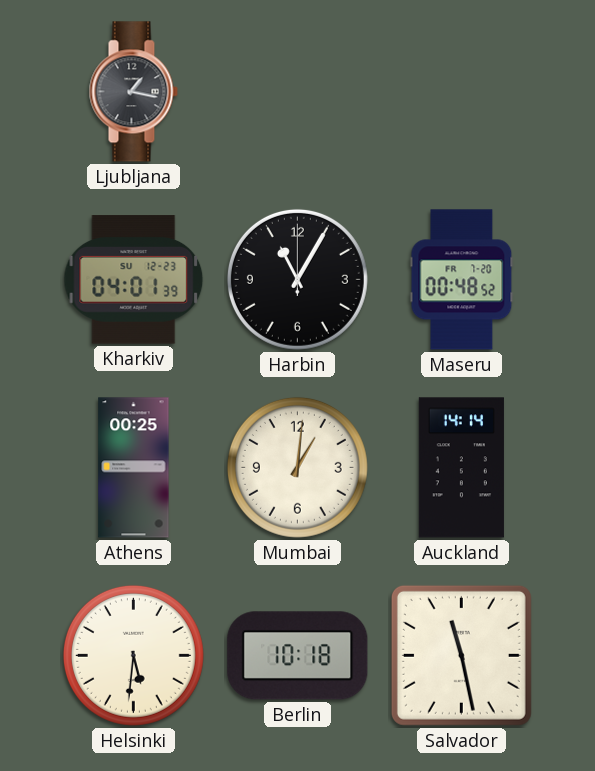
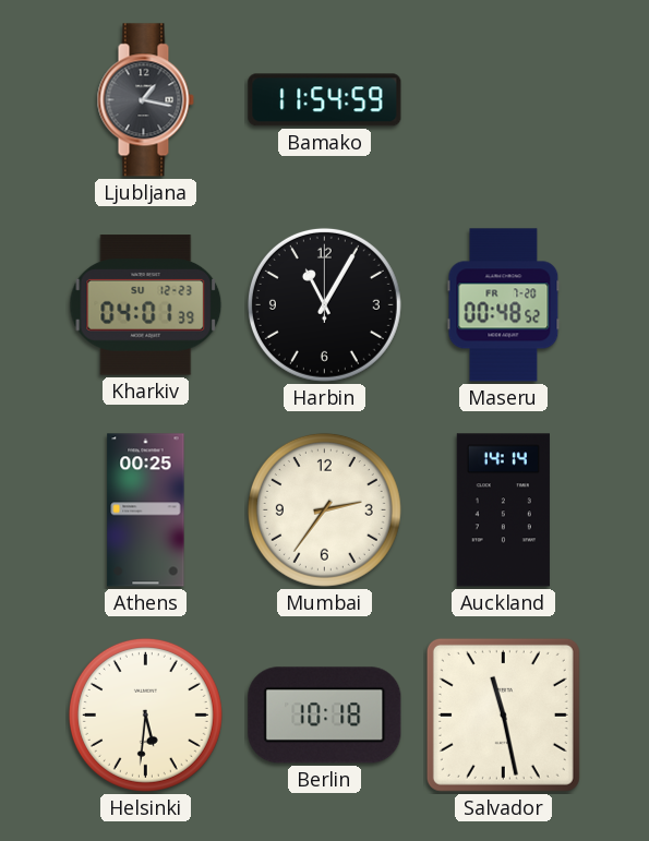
Bamako: none -> 11:54 (325, 100)
Mumbai: 1:01 -> 2:36 (324, 509)
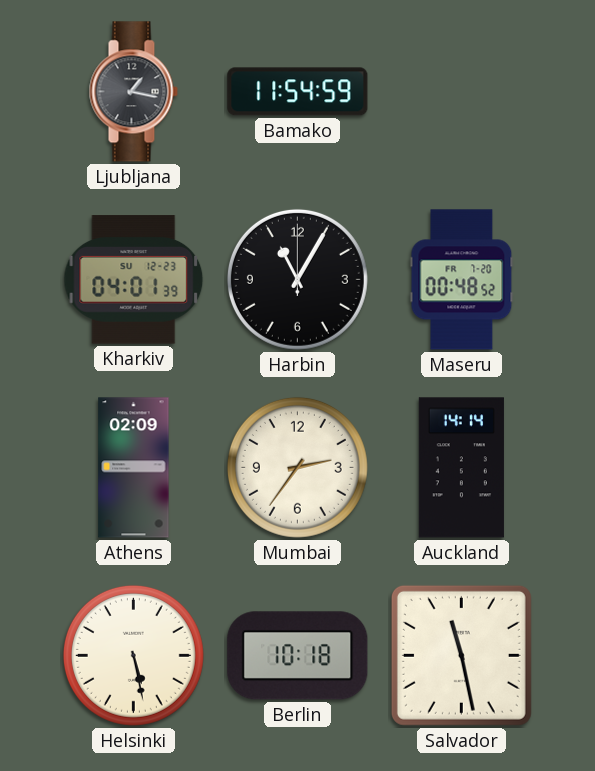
Athens: 00:25 -> 02:09 (134, 468)
Helsinki: 5:31 -> 5:28 (133, 655)
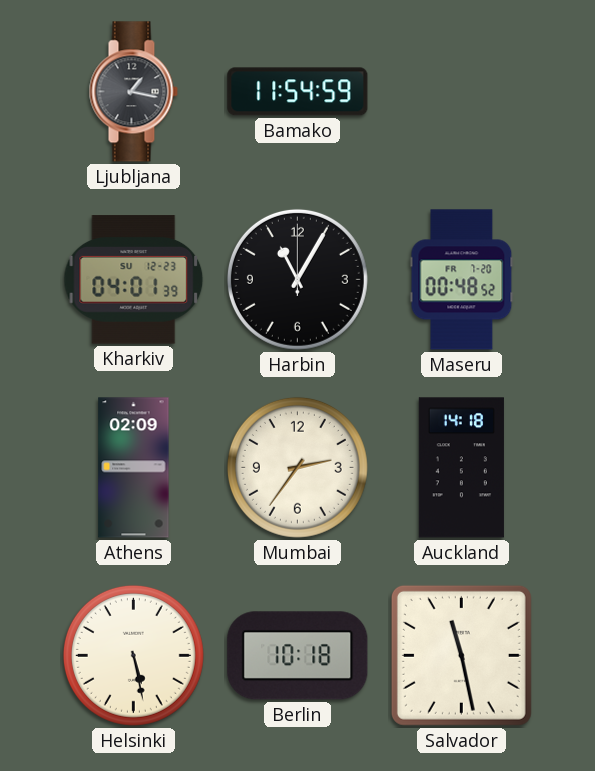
Auckland: 14:14 -> 14:18 (461, 468)
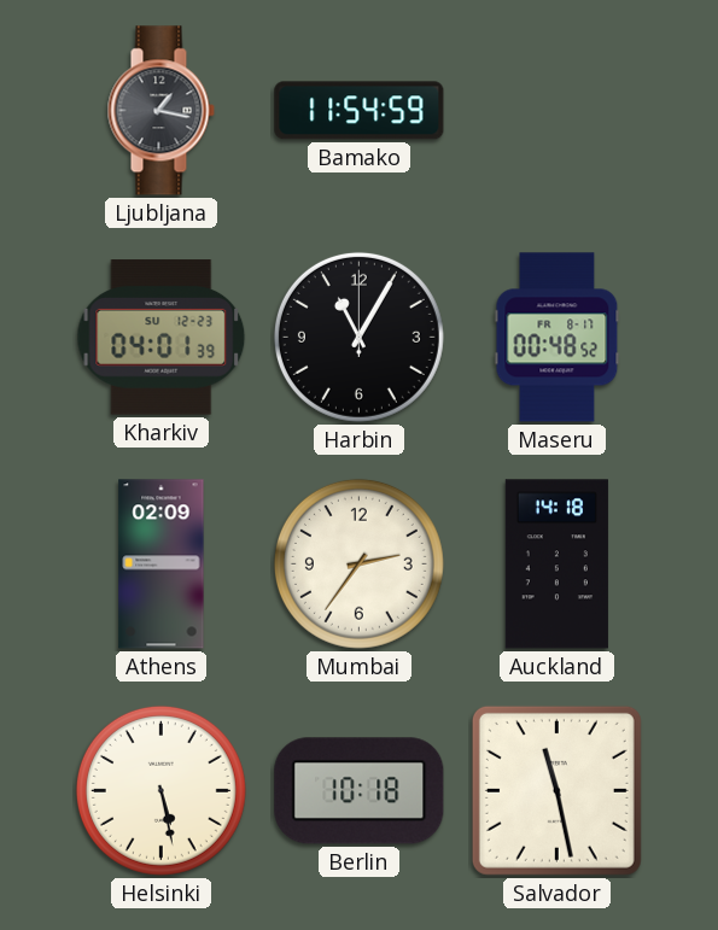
Maseru date: FR 7-20 -> FR 8-17 (558, 338)
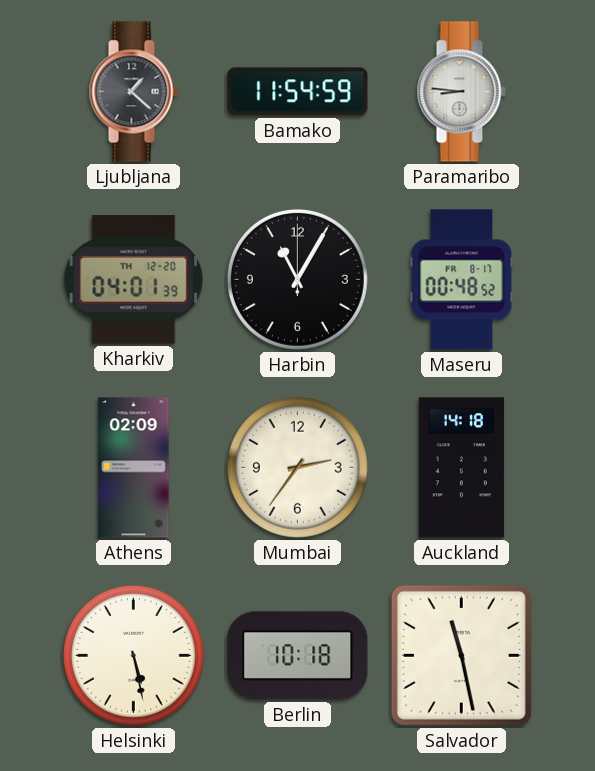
Ljubljana: 1:17 -> 1:22 (133, 92)
Paramaribo: none -> 8:46 (461, 92)
Kharkiv date: SU 12-23 -> TH 12-20 (134, 280)
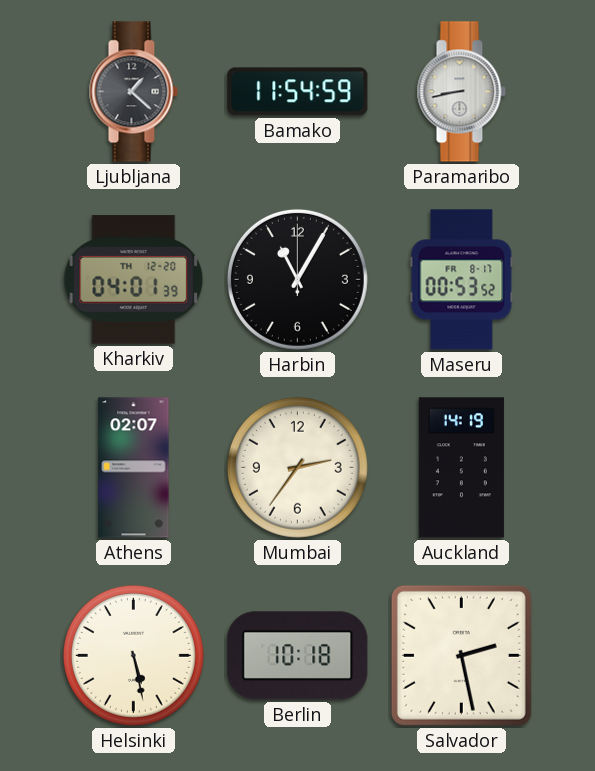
Paramaribo: 8:46 -> 8:43 (461, 92)
Maseru: 00:48 -> 00:53 (462, 280)
Athens: 02:09 -> 02:07 (134, 468)
Auckland: 14:18 -> 14:19 (461, 468)
Salvador: 11:28 -> 2:28 (461, 655)
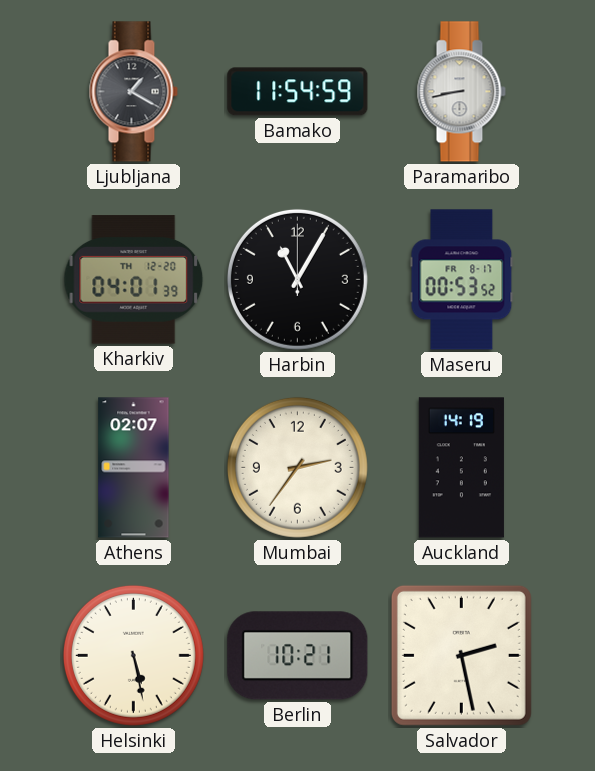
Ljubljana: 1:22 -> 1:20 (133, 92)
Berlin: 10:18 -> 10:21 (298, 656)
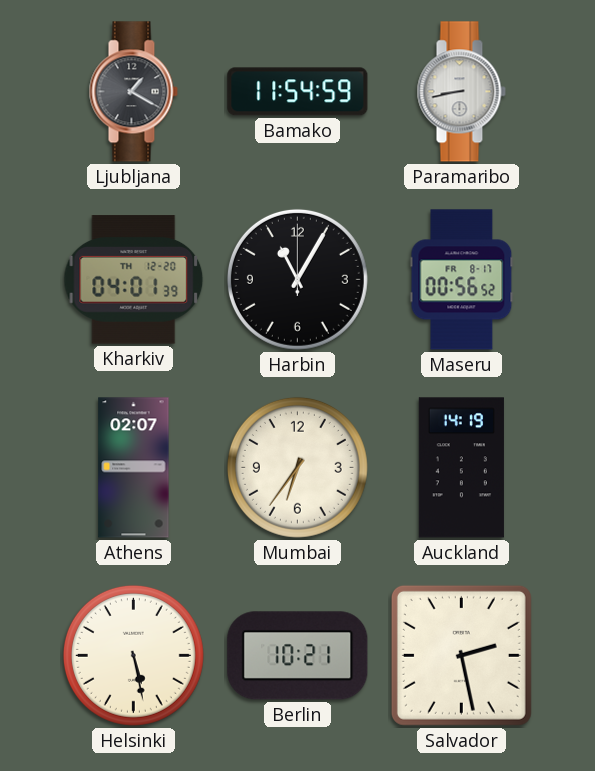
Maseru: 00:53 -> 00:56 (462, 280)
Mumbai: 2:36 -> 6:36 (297, 467)
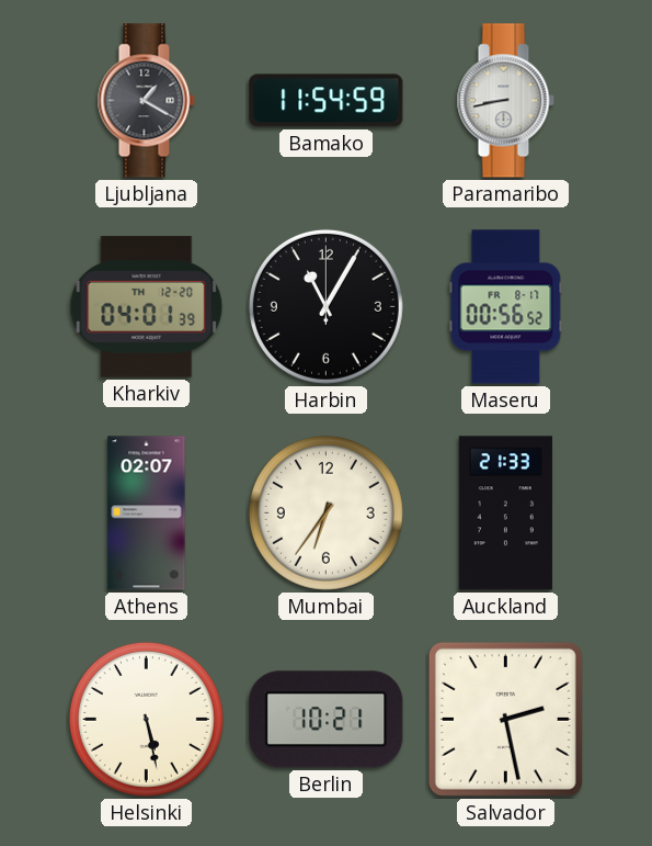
Auckland: 14:19 -> 21:33 (505, 514)
